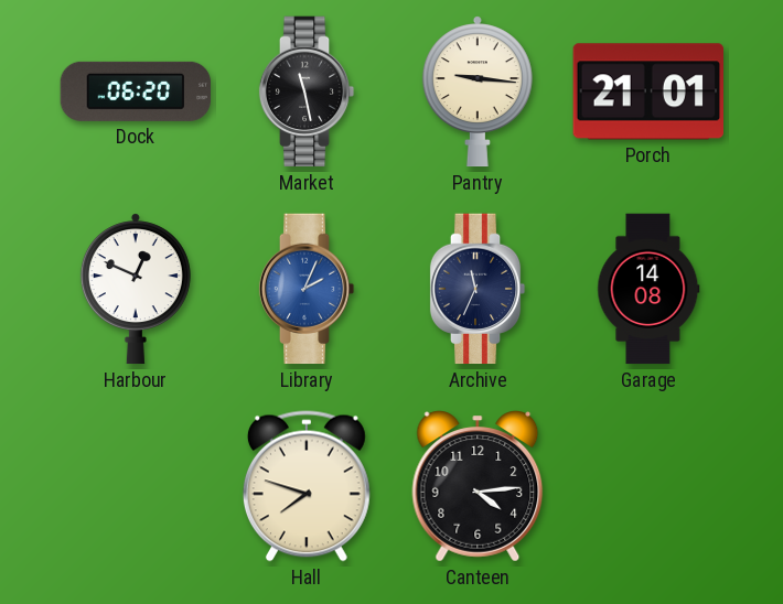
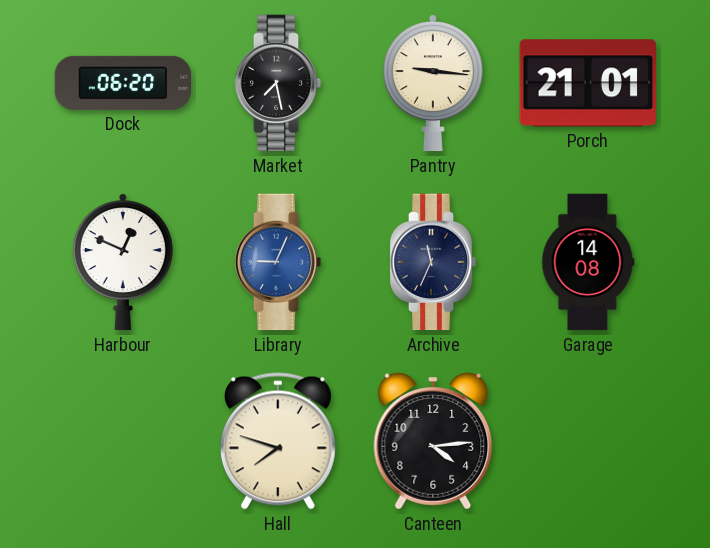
Market: 11:28 -> 7:28 (278, 83)
Library: 2:04 -> 9:04 (278, 262)
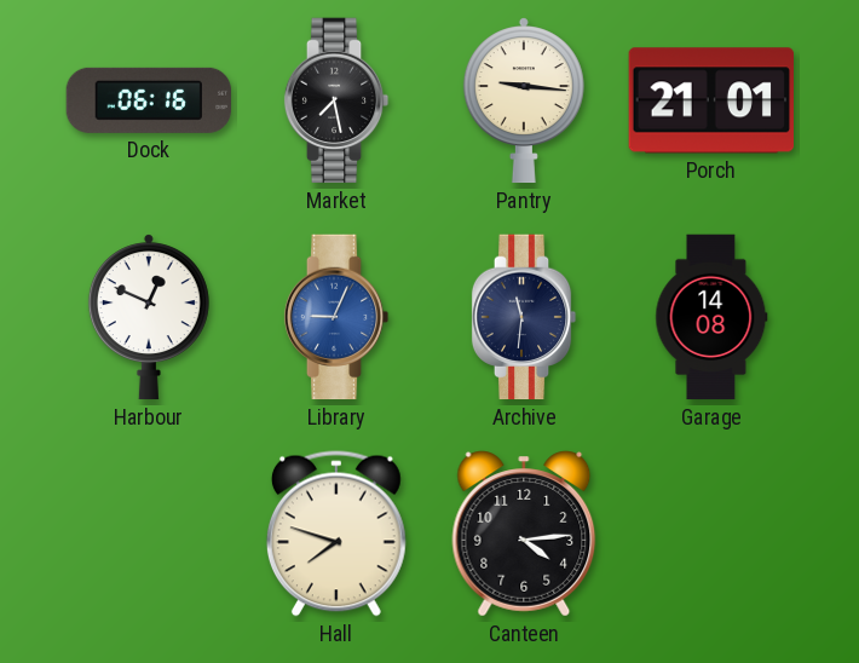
Dock: 06:20 -> 06:16 (149, 100)
Archive: 11:34 -> 11:31 (524, 317)
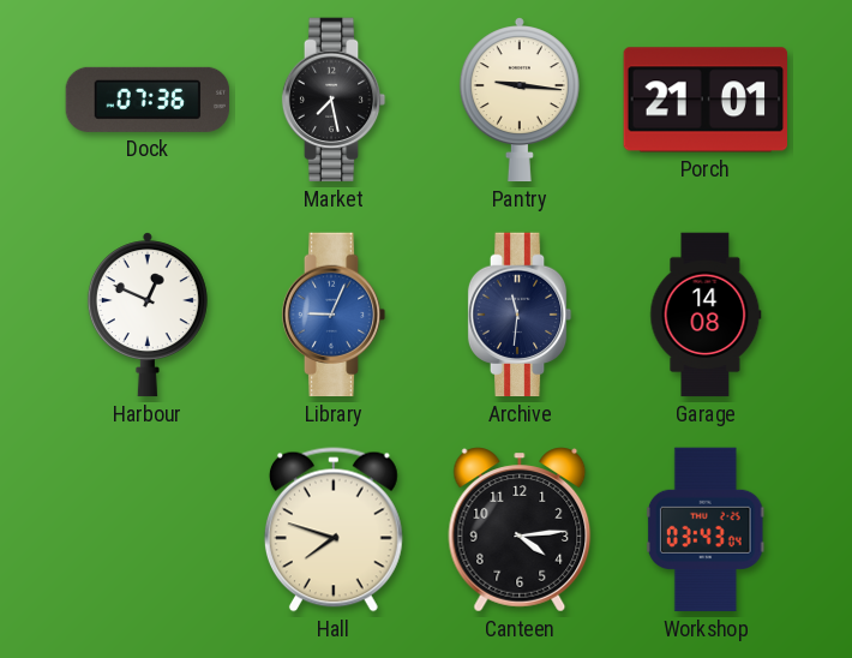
Dock: 06:16 -> 07:36 (148, 100)
Workshop: none -> 03:43 (706, 530)
